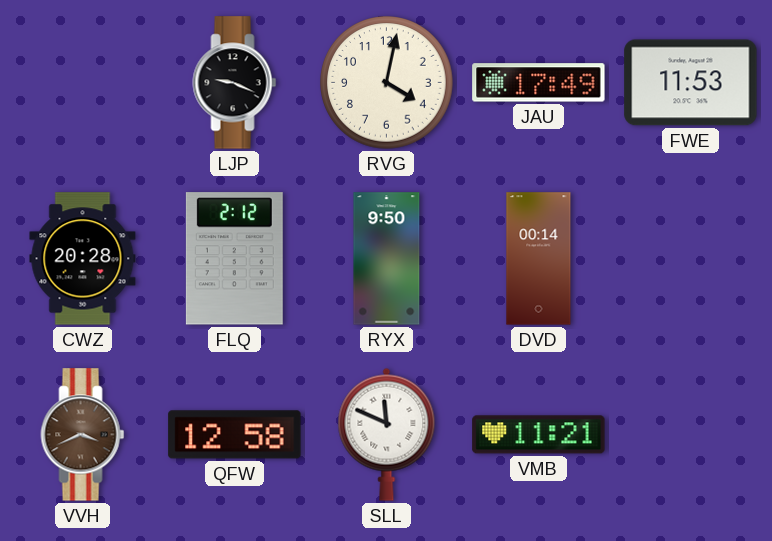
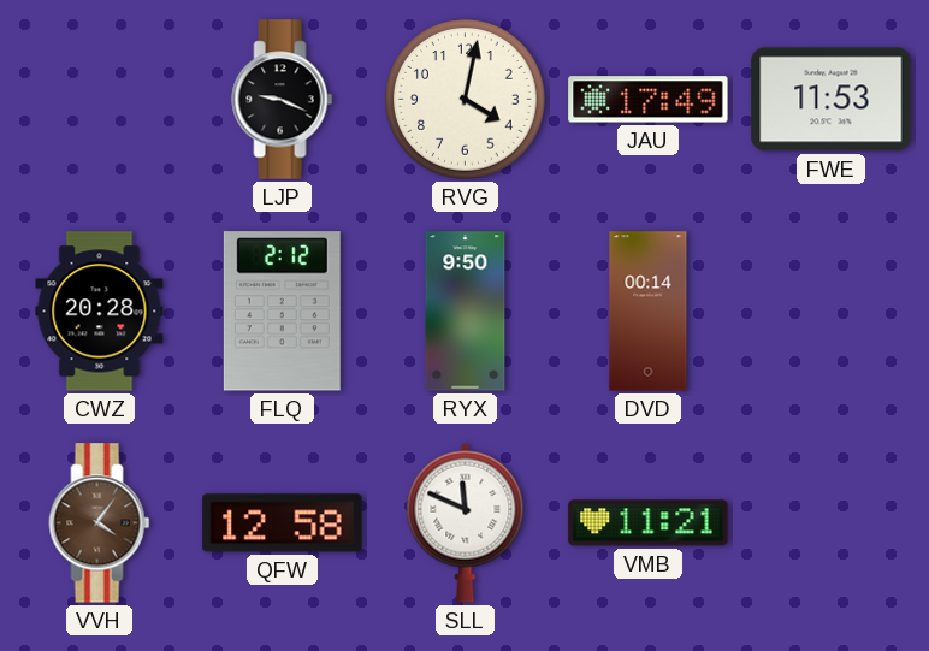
VVH: 3:41 -> 4:06 (100, 523)
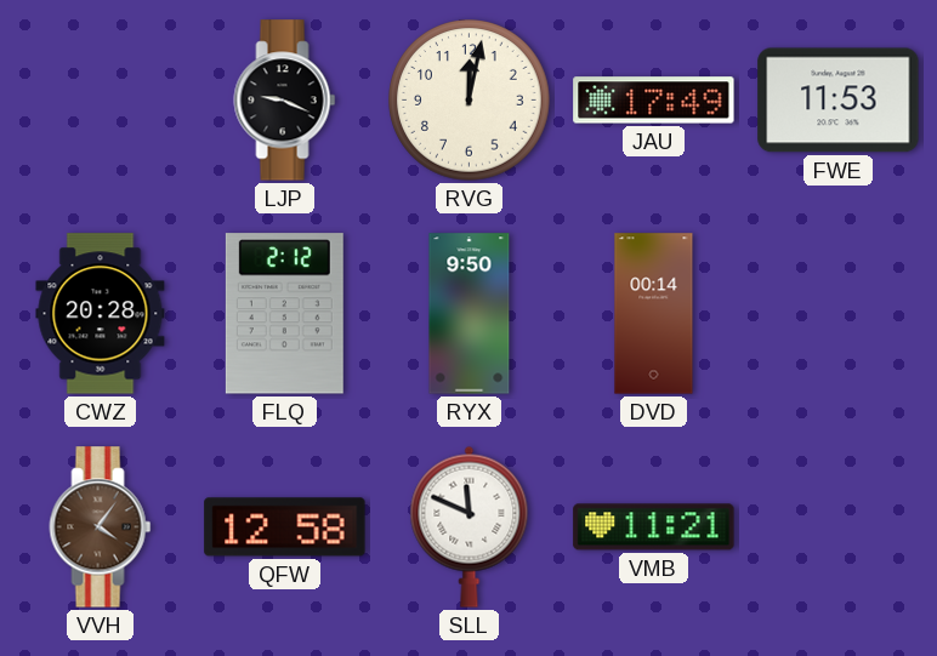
RVG: 4:02 -> 12:02 (470, 101)
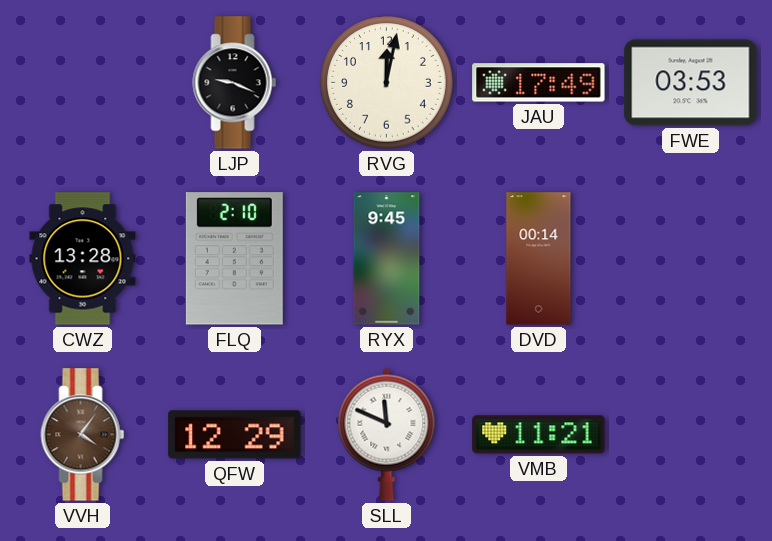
FWE: 11:53 -> 03:53 (691, 83)
CWZ: 20:28 -> 13:28 (83, 259)
FLQ: 2:12 -> 2:10 (234, 259)
RYX: 9:50 -> 9:45 (387, 259)
QFW: 12:58 -> 12:29 (235, 435)
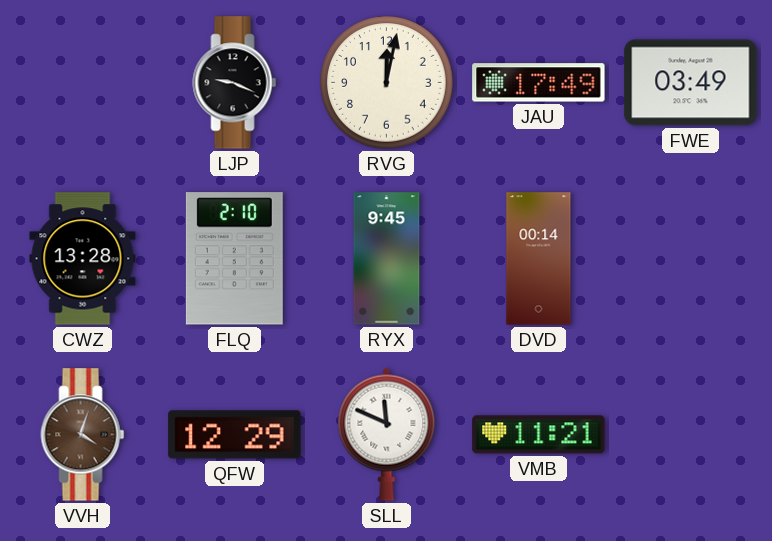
FWE: 03:53 -> 03:49 (691, 83)
VVH: 4:06 -> 4:03 (83, 435)
